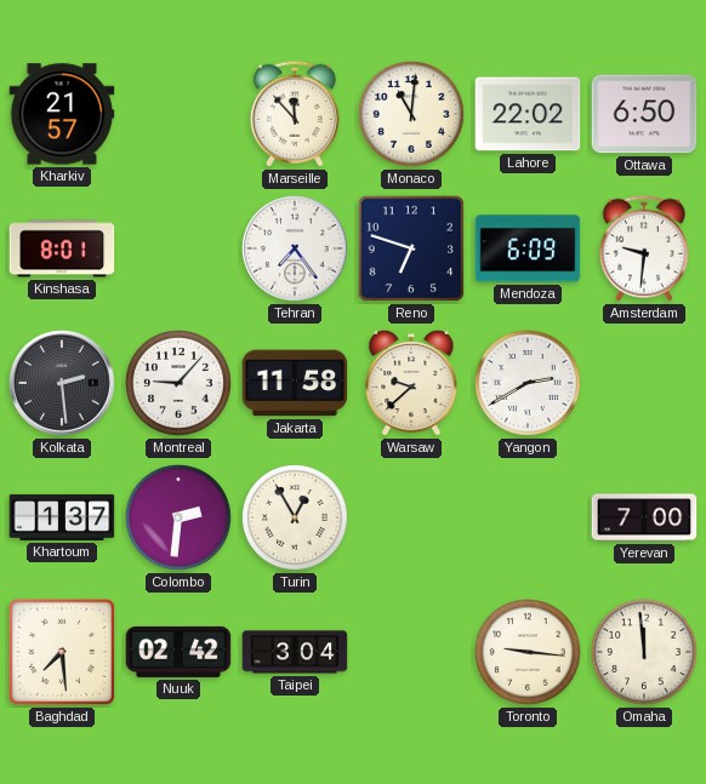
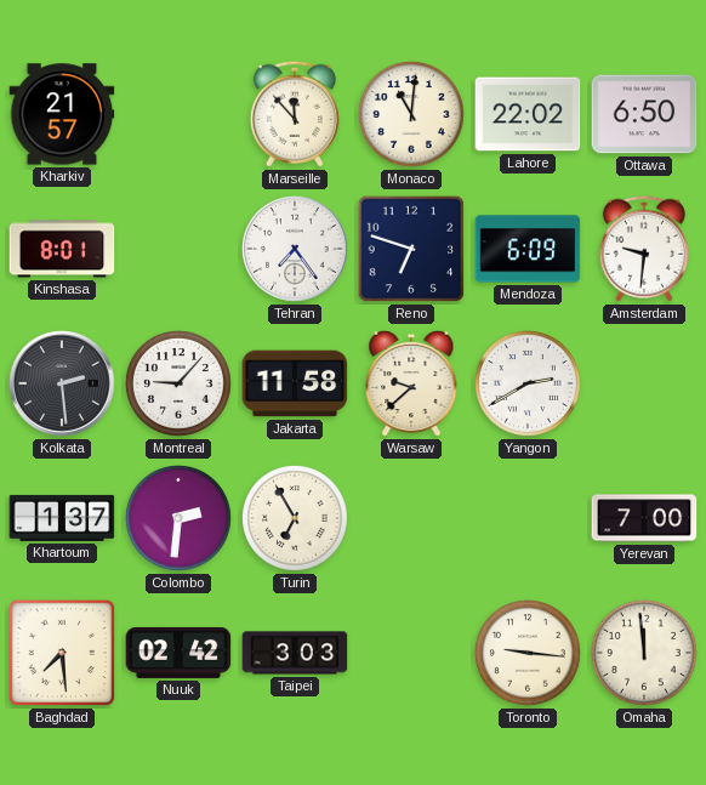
Turin: 12:55 -> 6:55 (296, 519)
Taipei: 3:04 -> 3:03 (295, 653)
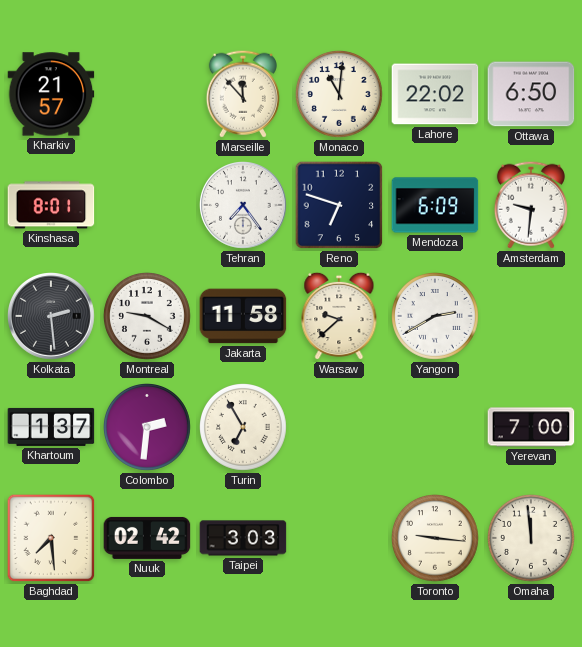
Montreal: 9:07 -> 9:20 (148, 317)
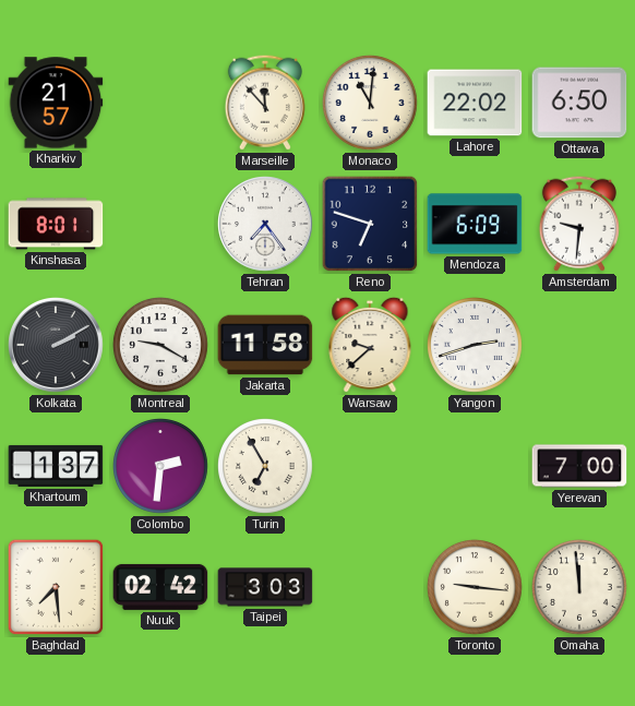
Kolkata: 2:29 -> 2:10 (57, 346)
Yangon: 2:40 -> 2:42 (476, 346)
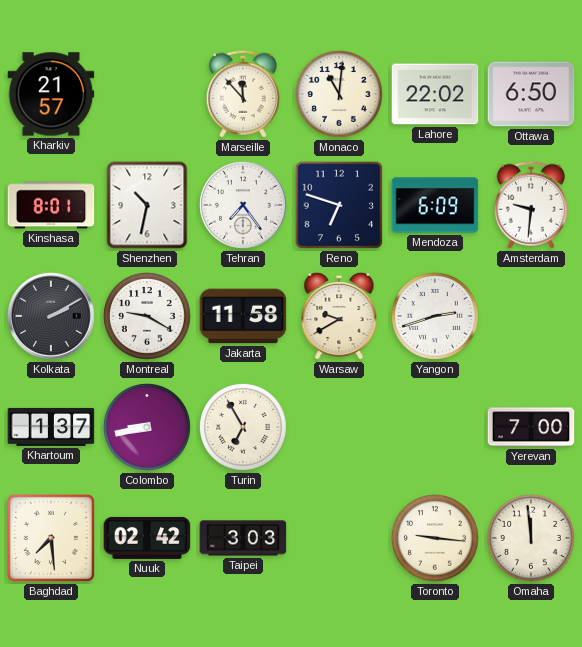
Shenzhen: none -> 10:32 (147, 205)
Warsaw: 9:38 -> 9:40 (339, 316)
Colombo: 2:31 -> 8:43 (148, 428)
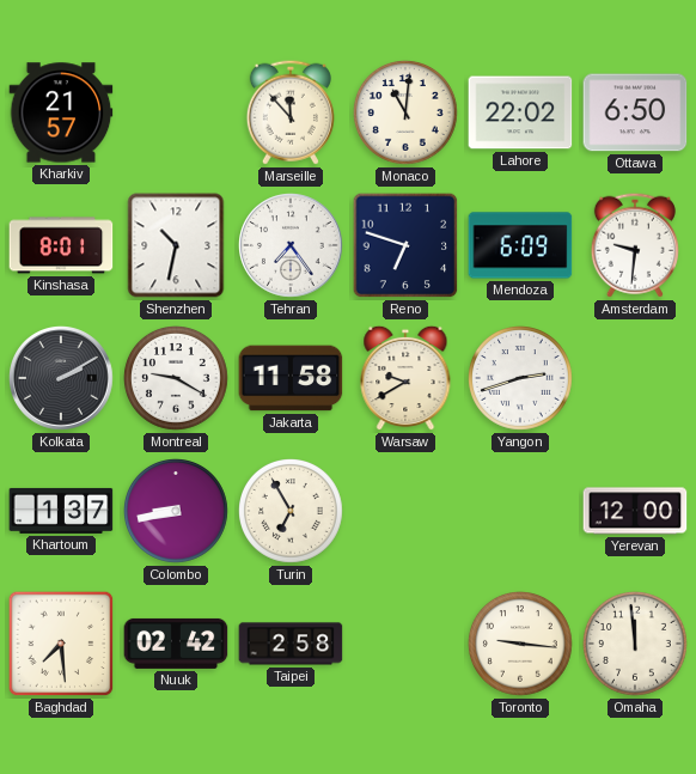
Yerevan: 7:00 -> 12:00 (635, 511)
Taipei: 3:03 -> 2:58 (291, 644)
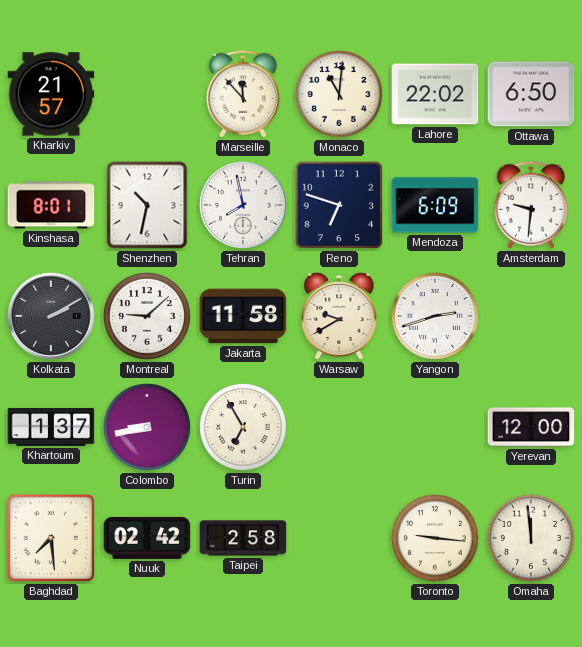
Tehran: 7:24 -> 7:58 (244, 206)
Montreal: 9:20 -> 9:08 (148, 317)
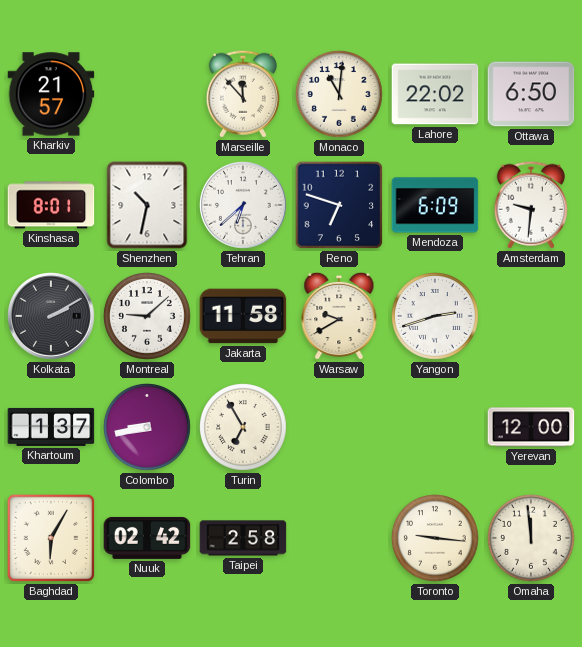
Tehran: 7:58 -> 6:38 (244, 206)
Baghdad: 7:29 -> 6:05 (51, 538)
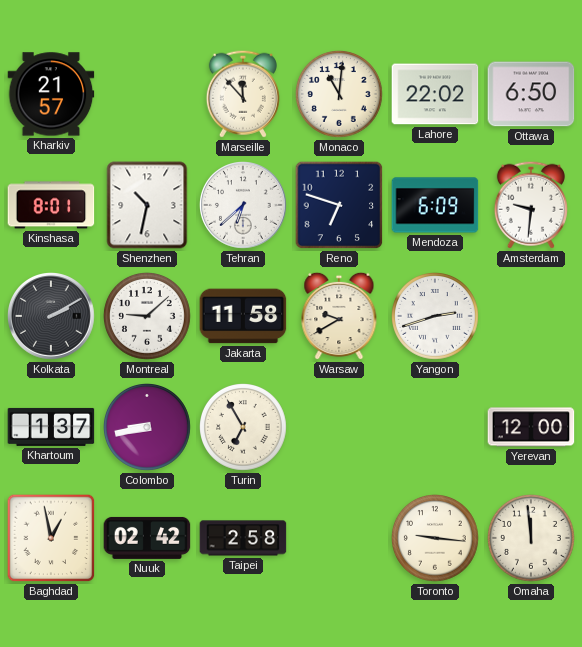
Baghdad: 6:05 -> 12:58 (51, 538)
